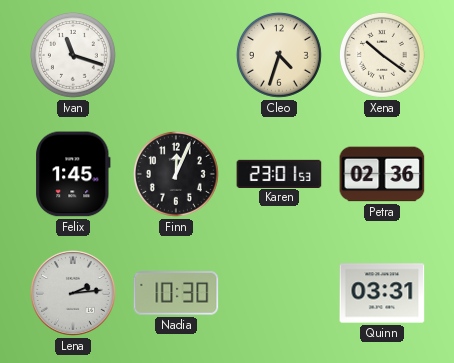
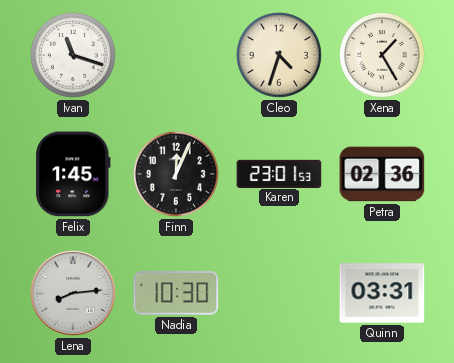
Xena: 10:21 -> 1:25 (382, 55)
Lena: 2:14 -> 8:14 (74, 294)
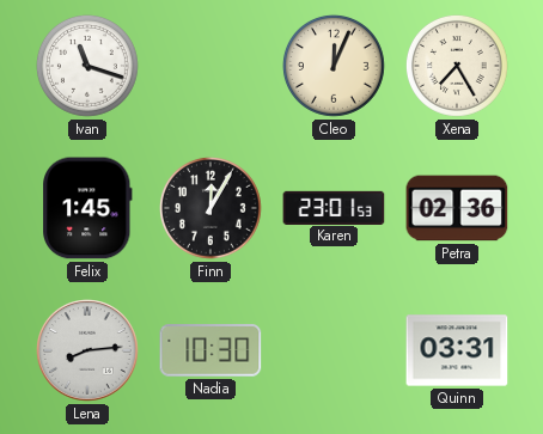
Cleo: 4:33 -> 12:04 (334, 66)
Xena: 1:25 -> 7:25 (457, 66)
Finn: 12:04 -> 12:05 (211, 208)
